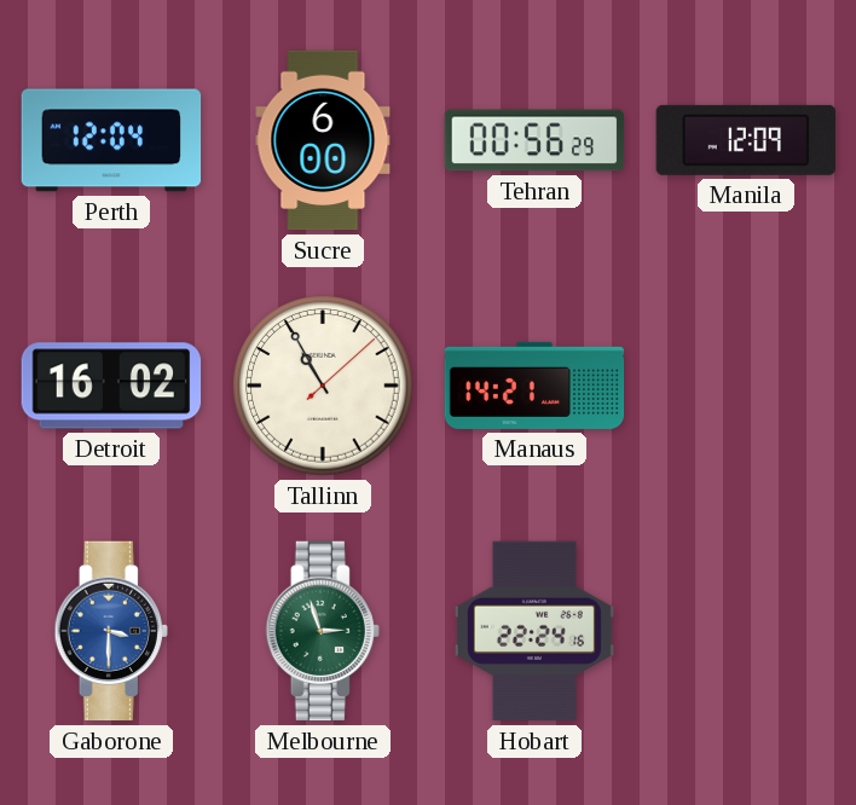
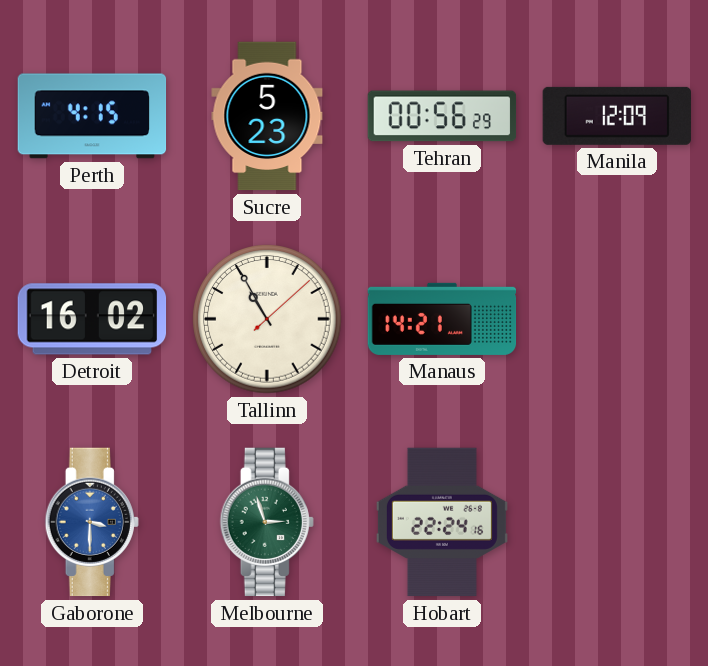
Perth: 12:04 -> 4:15 (92, 116)
Sucre: 6:00 -> 5:23 (267, 116)
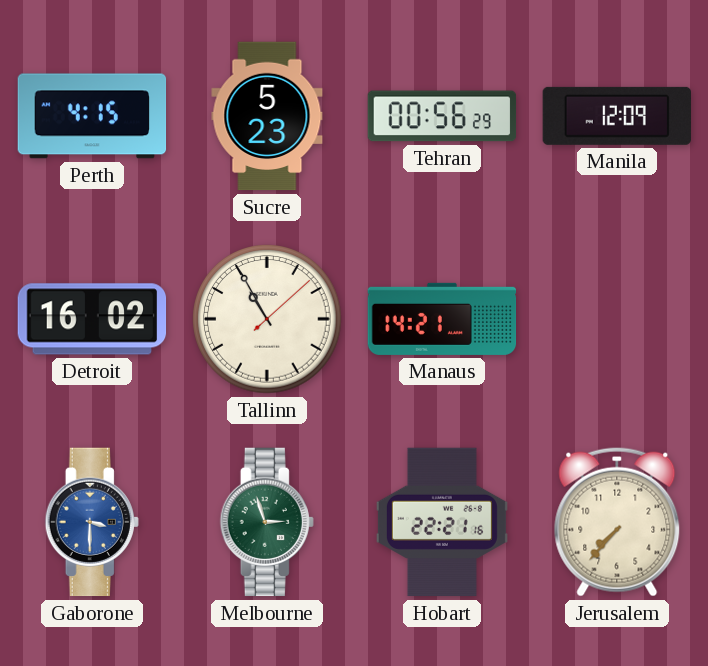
Hobart: 22:24 -> 22:21 (442, 522)
Jerusalem: none -> 7:37 (617, 522)
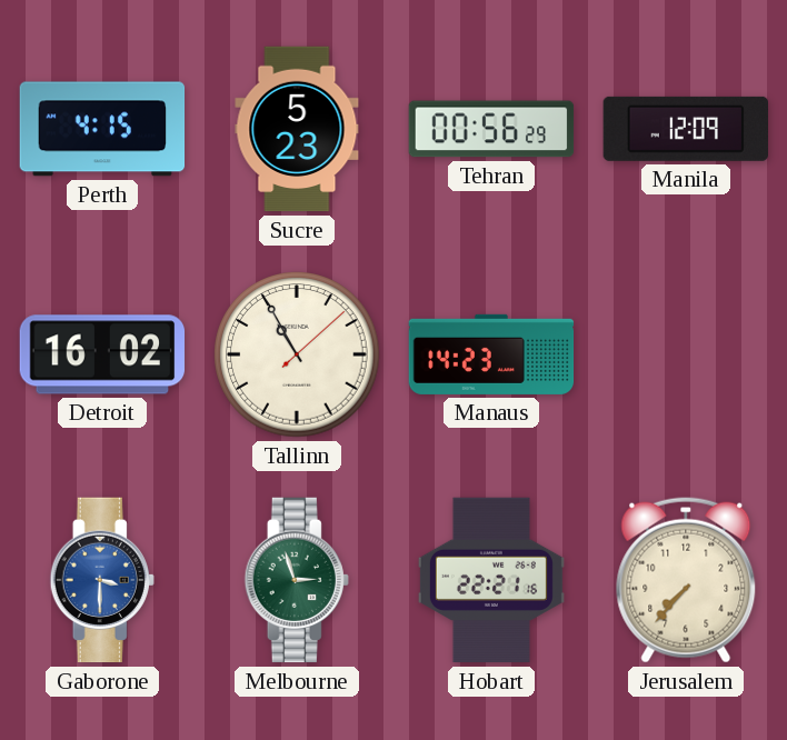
Manaus: 14:21 -> 14:23 (491, 354)
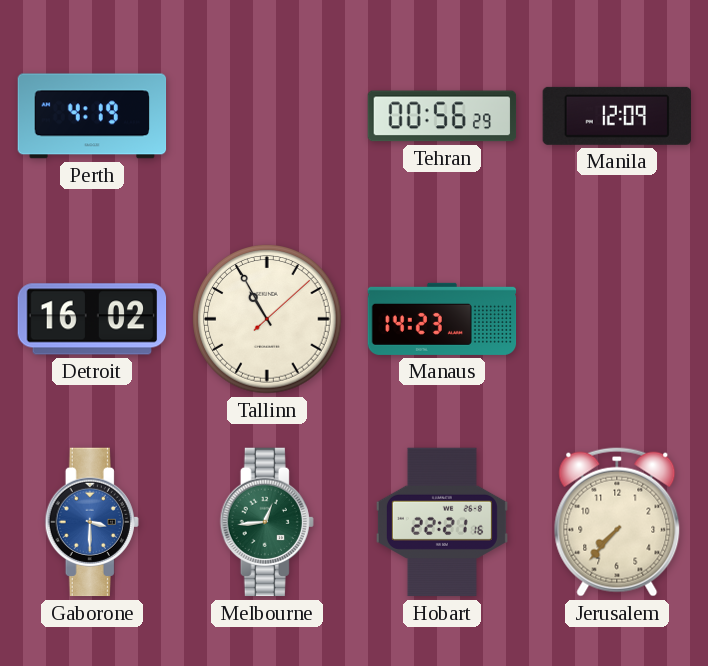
Perth: 4:15 -> 4:19 (92, 116)
Sucre: 5:23 -> none (297, 129)
Melbourne: 2:57 -> 12:44 (267, 522)
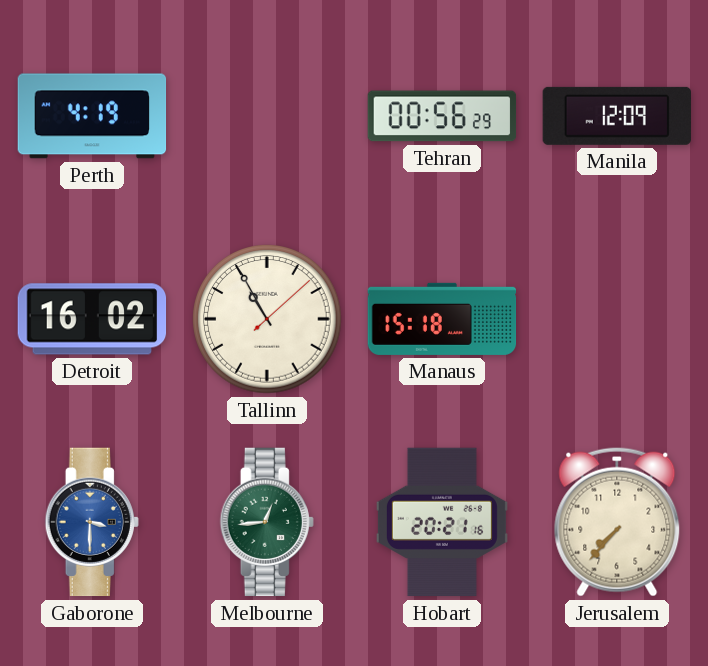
Manaus: 14:23 -> 15:18 (442, 319)
Hobart: 22:21 -> 20:21 (442, 522)
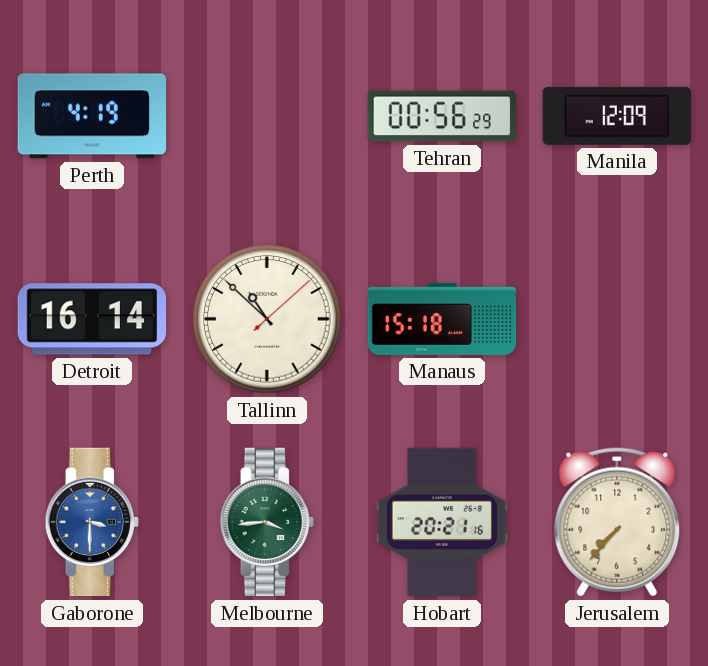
Detroit: 16:02 -> 16:14 (92, 319)
Tallinn: 10:55 -> 10:52 (267, 319)
Melbourne: 12:44 -> 3:44 (267, 522)
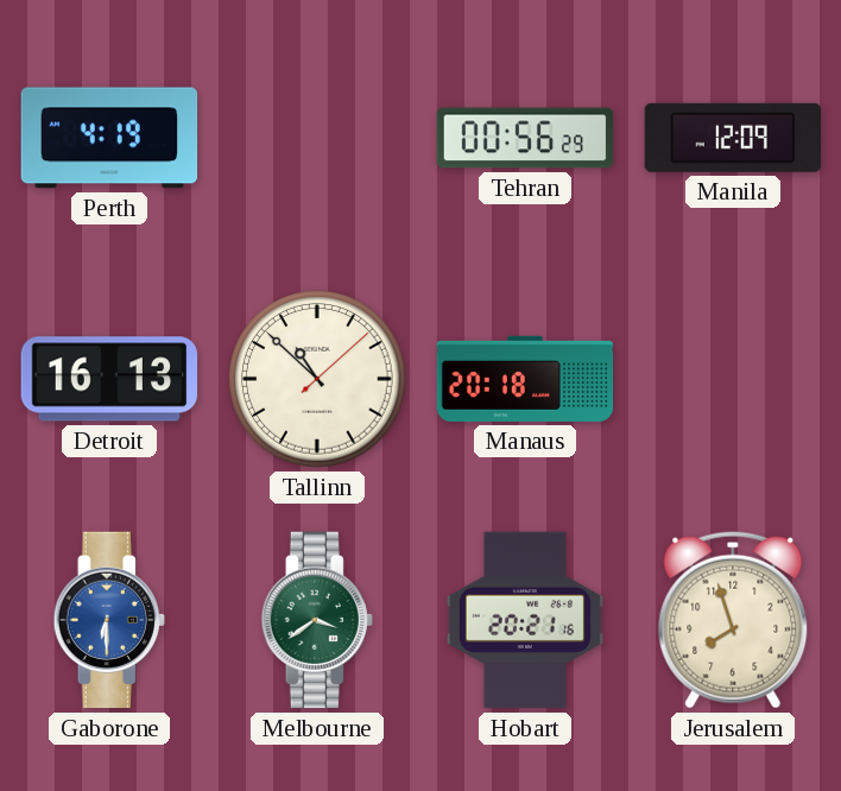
Detroit: 16:14 -> 16:13 (109, 379)
Manaus: 15:18 -> 20:18 (525, 379)
Gaborone: 3:30 -> 6:30 (109, 620)
Melbourne: 3:44 -> 3:39 (317, 620)
Jerusalem: 7:37 -> 7:57 (733, 620)
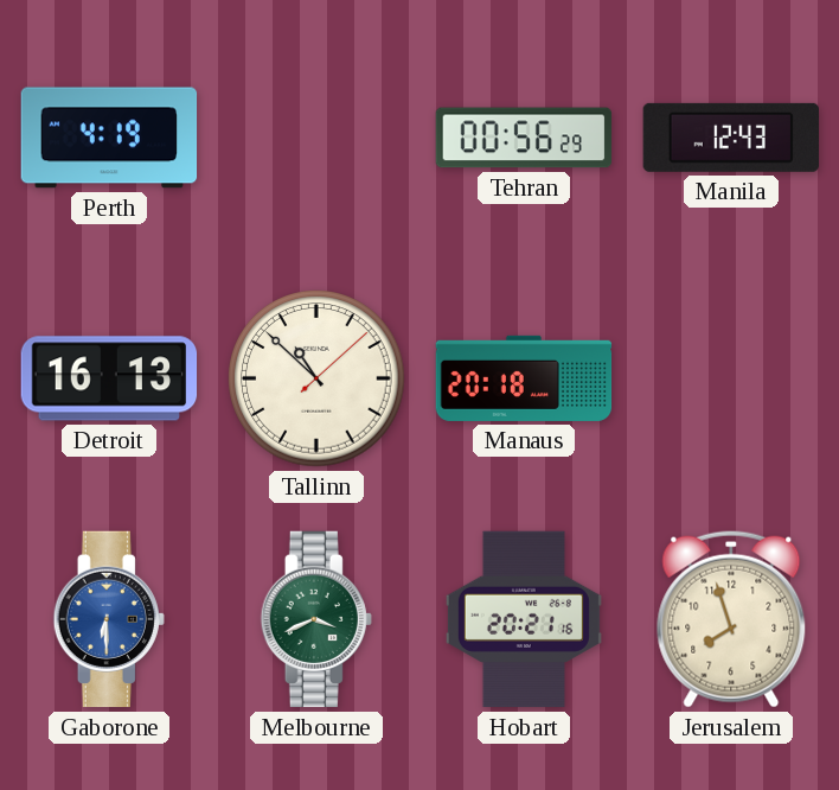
Manila: 12:09 -> 12:43 (730, 138)
Melbourne: 3:39 -> 3:41 (316, 619)
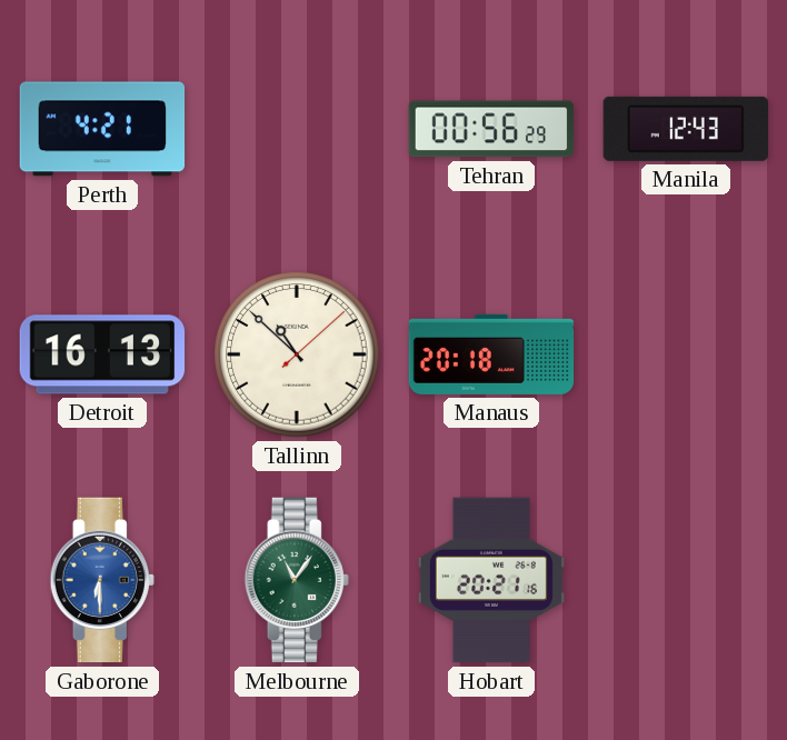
Perth: 4:19 -> 4:21 (102, 129)
Melbourne: 3:41 -> 11:06 (297, 580)
Jerusalem: 7:57 -> none (731, 619)
